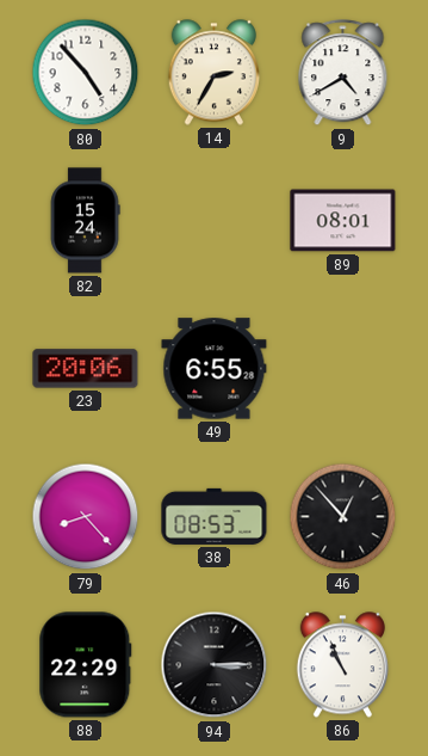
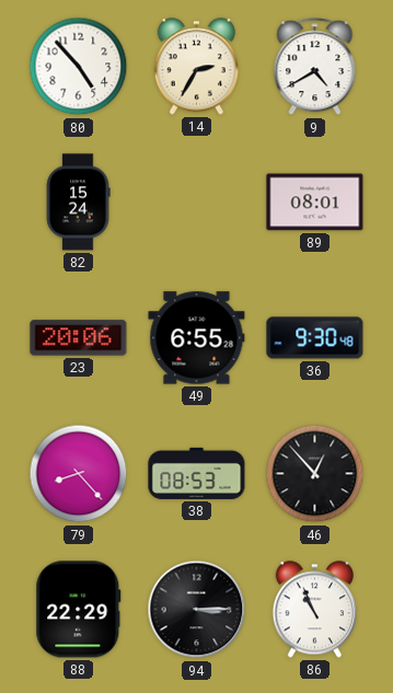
36: none -> 9:30 (315, 338)
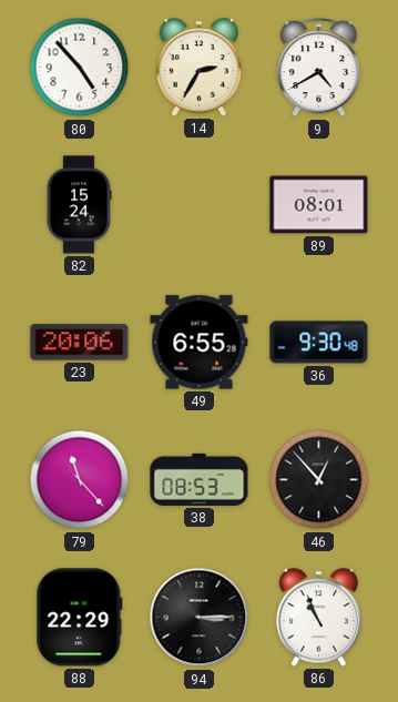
79: 8:23 -> 11:23 (80, 480)
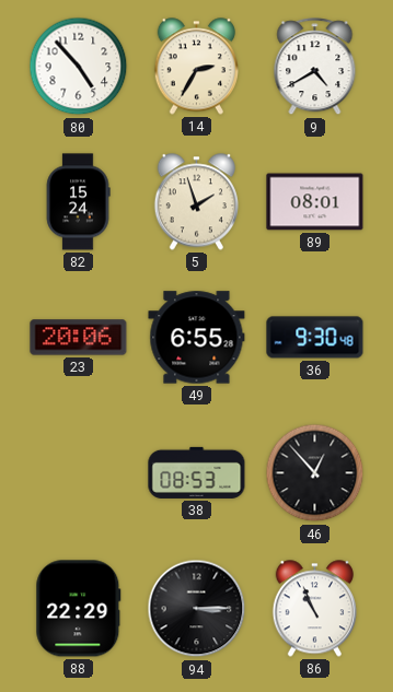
5: none -> 1:57 (196, 202)
79: 11:23 -> none (80, 480)
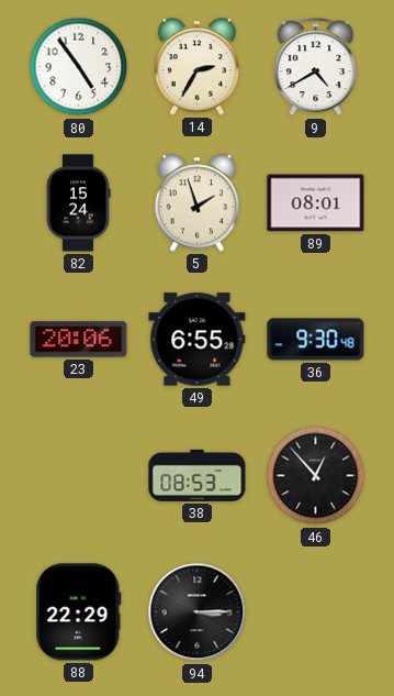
80: 4:53 -> 4:54 (79, 67)
86: 10:56 -> none (314, 609)
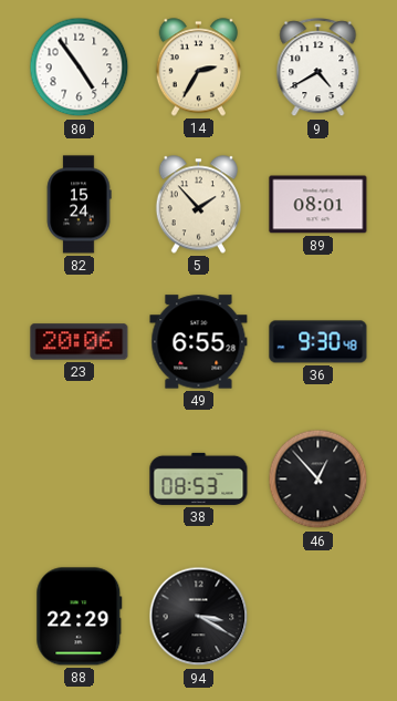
5: 1:57 -> 1:53 (198, 205)
94: 3:15 -> 3:20 (199, 617)
